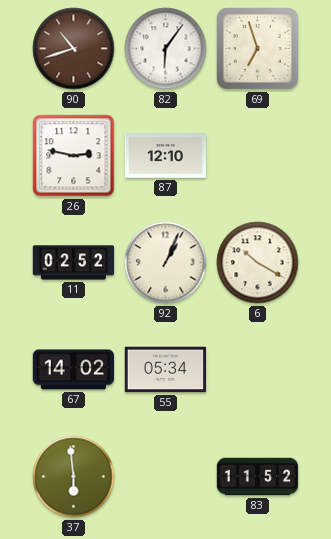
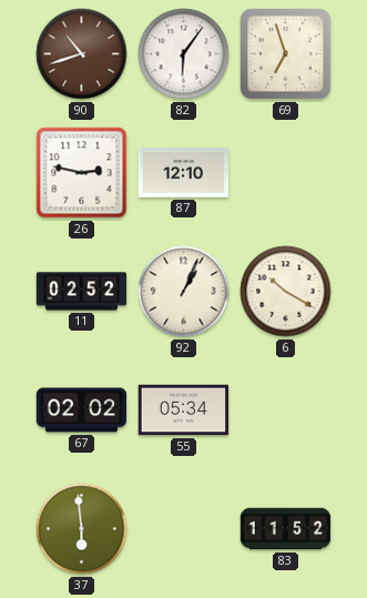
67: 14:02 -> 02:02 (82, 411)
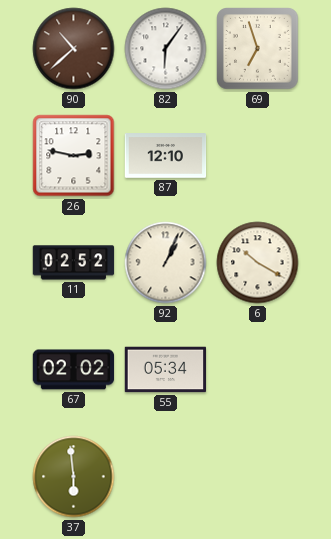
90: 10:42 -> 10:38 (74, 49)
83: 11:52 -> none (286, 529)
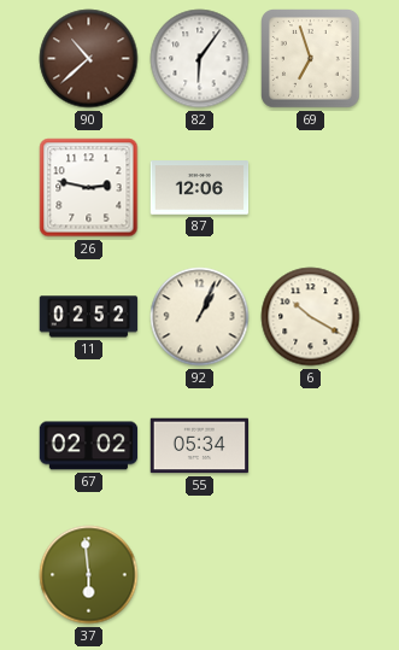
87: 12:10 -> 12:06 (200, 188)
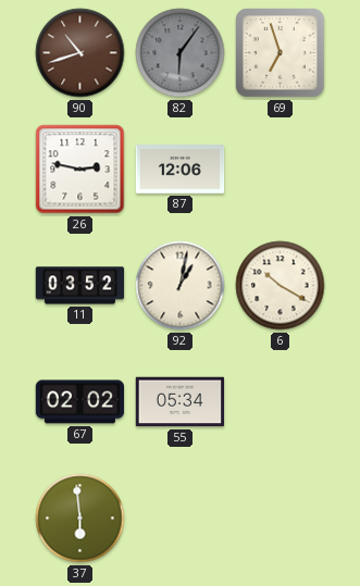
90: 10:38 -> 10:42 (80, 53)
82 dial: white -> grey (181, 53)
11: 02:52 -> 03:52 (80, 286)
92: 1:04 -> 1:02 (181, 286)
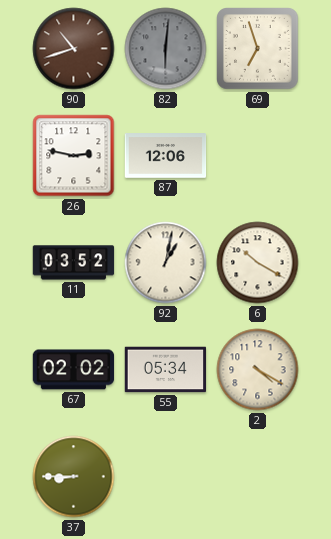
82: 6:06 -> 6:01 (166, 49)
2: none -> 4:20 (258, 370)
37: 5:59 -> 8:45 (74, 477)
